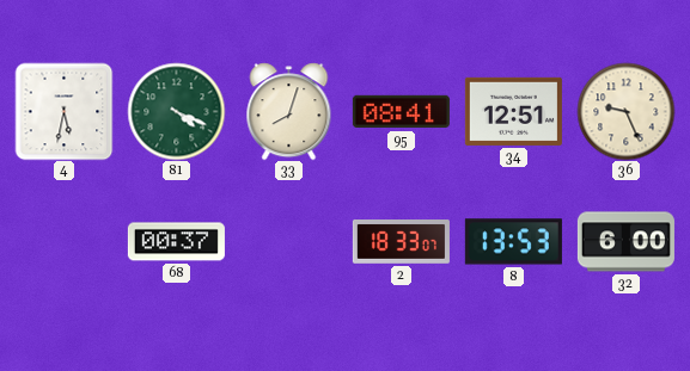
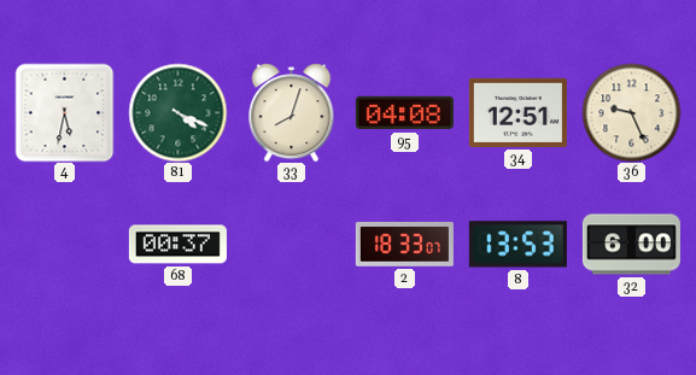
95: 08:41 -> 04:08 (404, 113)
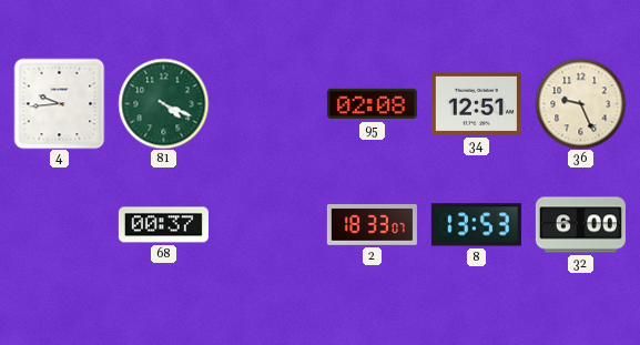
4: 5:32 -> 9:44 (59, 103)
33: 8:03 -> none (292, 112)
95: 04:08 -> 02:08 (372, 104)
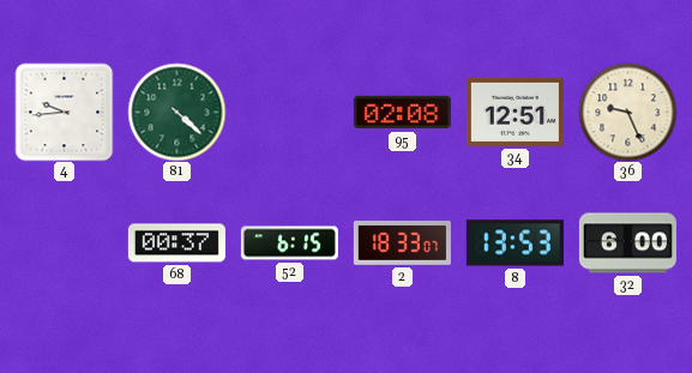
81: 4:19 -> 4:22 (176, 112)
52: none -> 6:15 (289, 243)
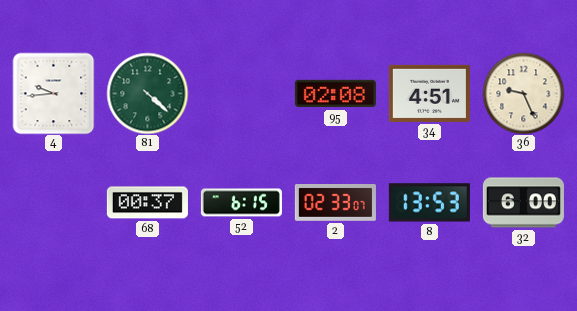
34: 12:51 -> 4:51 (429, 93)
2: 18:33 -> 02:33 (335, 203)
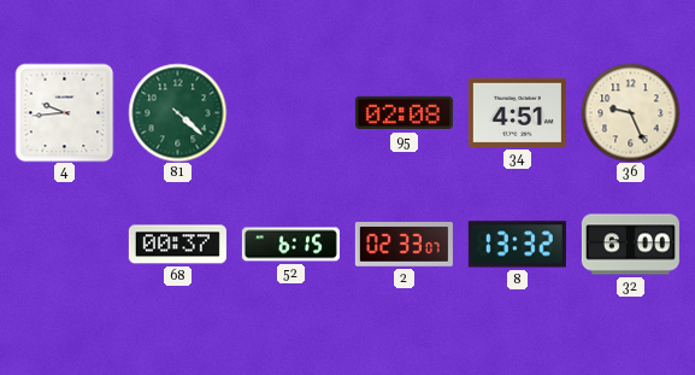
8: 13:53 -> 13:32 (517, 245)
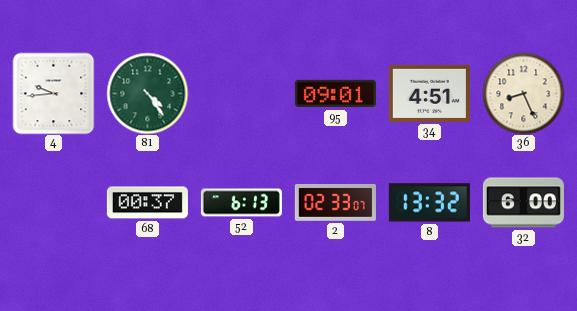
81: 4:22 -> 4:24 (147, 93)
95: 02:08 -> 09:01 (335, 94)
36: 9:26 -> 8:26 (523, 93)
52: 6:15 -> 6:13 (241, 203)
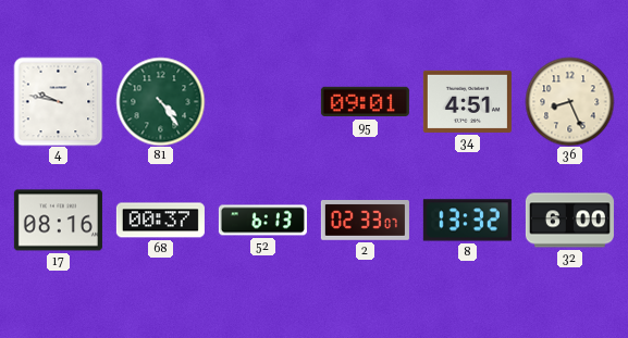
4: 9:44 -> 9:47 (58, 101)
17: none -> 08:16 (58, 221)
